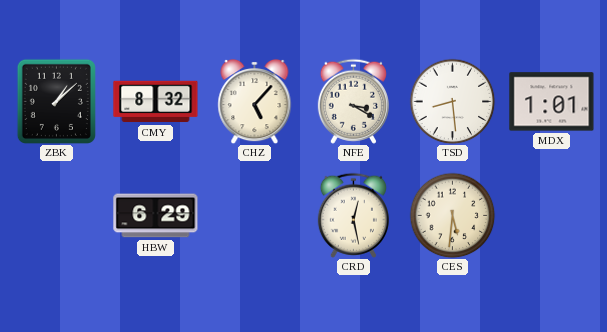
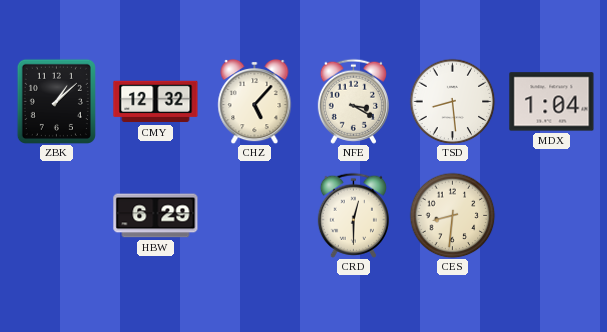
CMY: 8:32 -> 12:32 (156, 102)
MDX: 1:01 -> 1:04 (552, 102)
CRD: 12:28 -> 12:30 (353, 215)
CES: 5:31 -> 8:31 (452, 215)
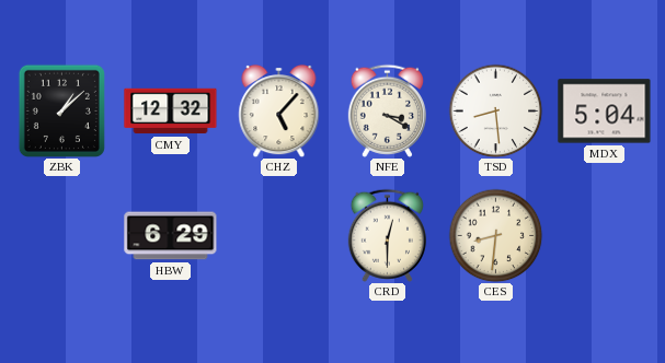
MDX: 1:04 -> 5:04 (605, 112)
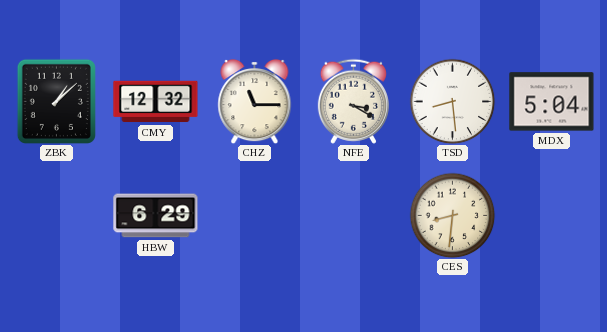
CHZ: 5:07 -> 11:15 (255, 101)
CRD: 12:30 -> none (387, 235)
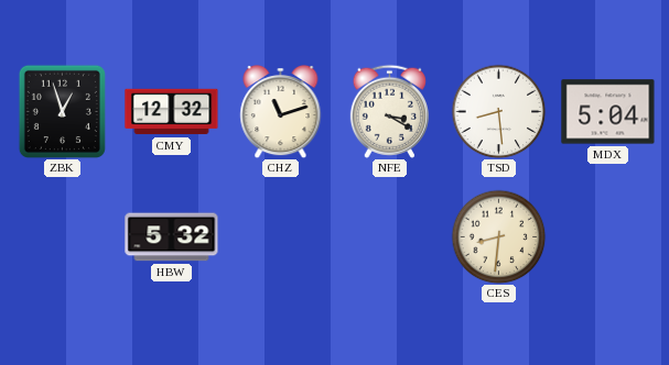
ZBK: 1:08 -> 12:57 (62, 111)
CHZ: 11:15 -> 11:12 (281, 111)
HBW: 6:29 -> 5:32 (172, 237)
